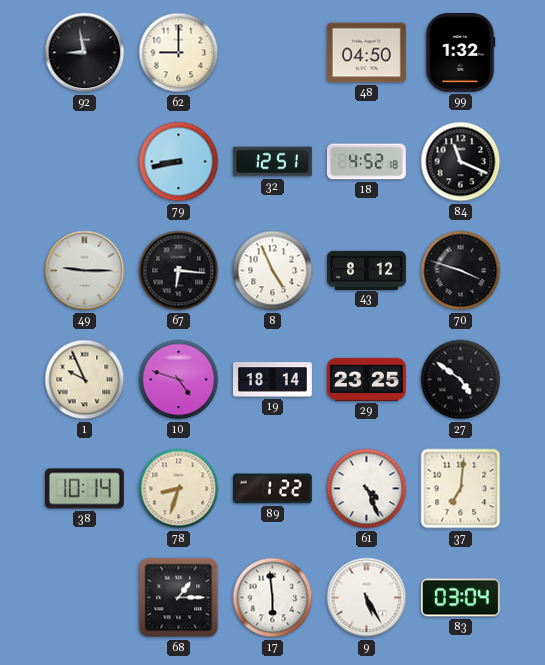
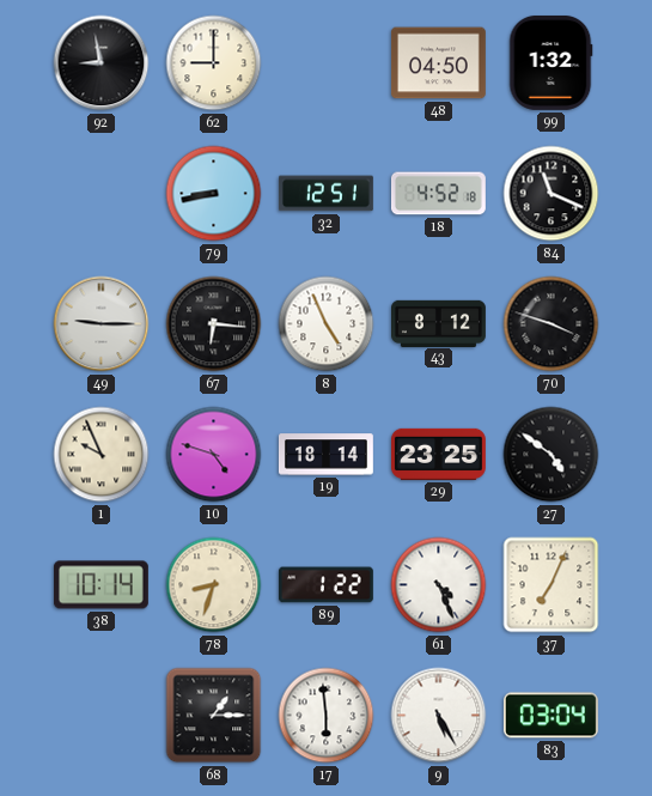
37: 7:01 -> 7:04 (552, 585)
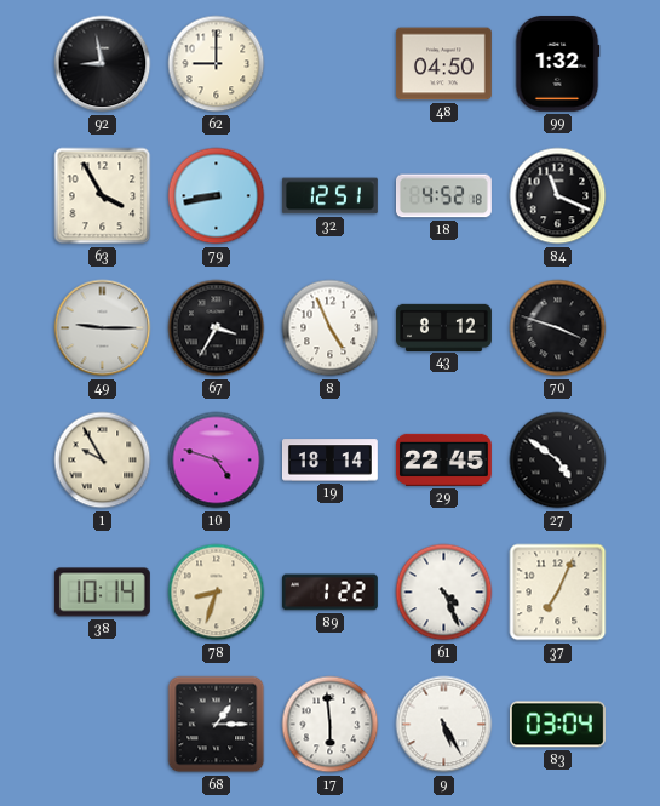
63: none -> 3:55 (103, 196)
67: 6:16 -> 3:35 (217, 328)
1: 9:56 -> 9:55 (103, 461)
29: 23:25 -> 22:45 (443, 459)
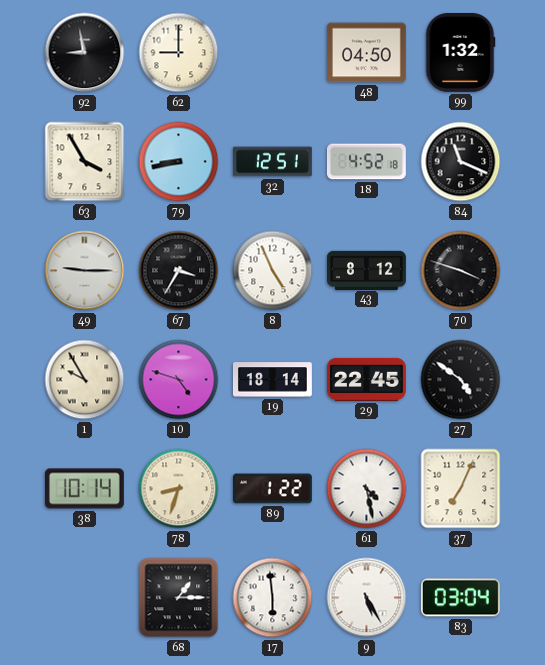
61: 4:26 -> 4:28 (367, 489)
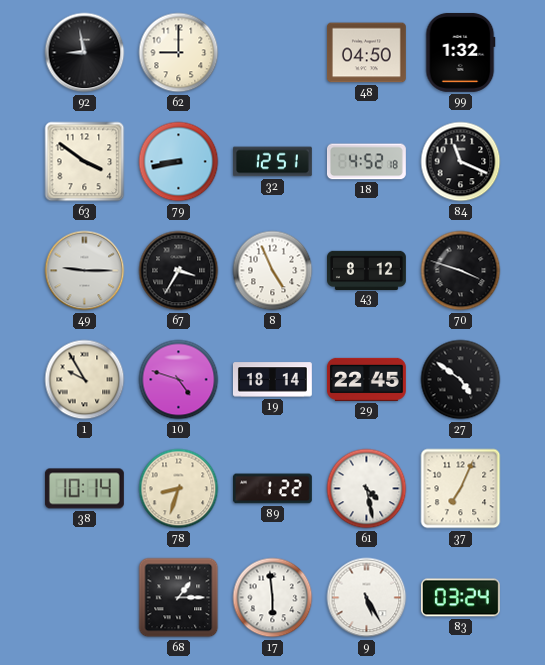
63: 3:55 -> 3:51 (85, 162)
83: 03:04 -> 03:24 (460, 598)
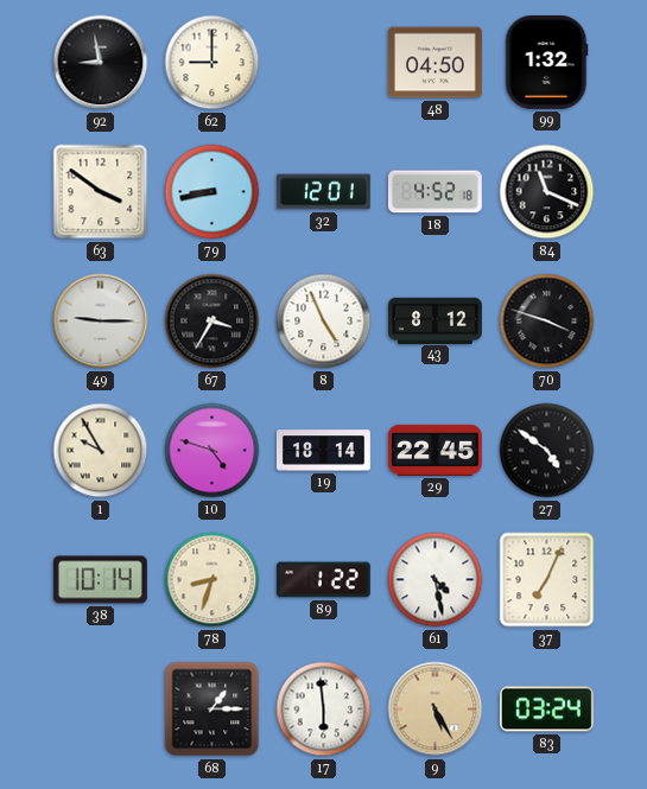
32: 12:51 -> 12:01 (323, 192)
9 dial: white -> champagne (436, 710)
